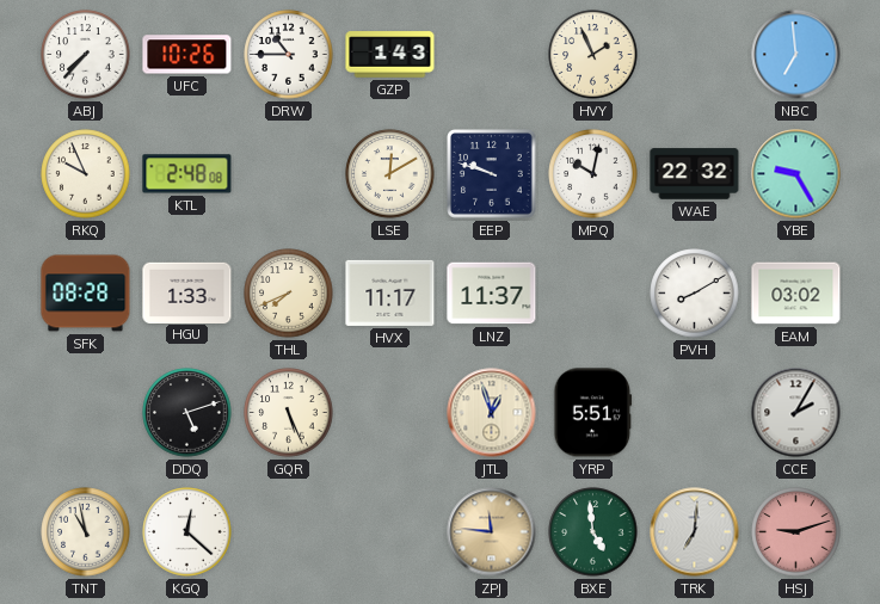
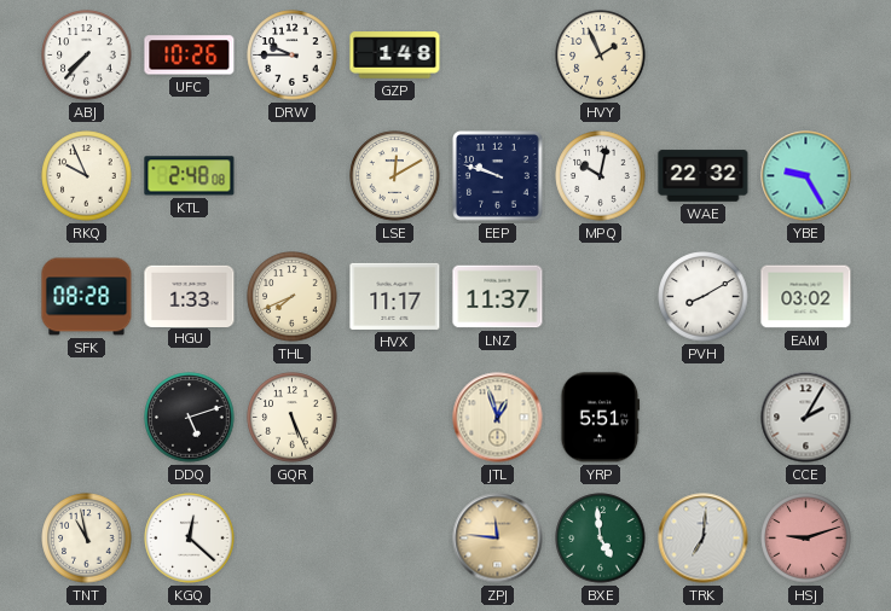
DRW: 10:45 -> 9:45 (293, 56)
GZP: 1:43 -> 1:48 (395, 56)
NBC: 6:59 -> none (796, 55)
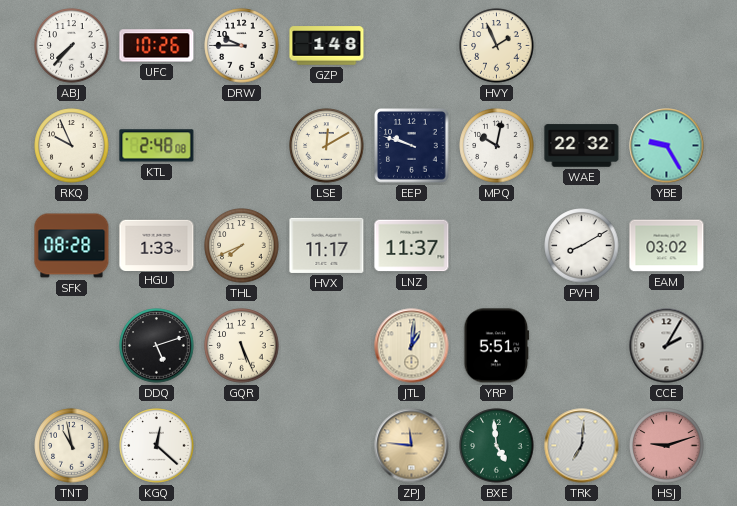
JTL: 12:57 -> 1:01 (412, 346)
